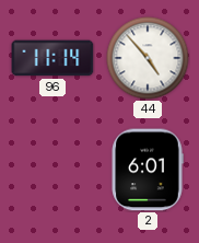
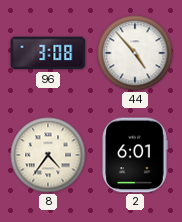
96: 11:14 -> 3:08 (48, 53)
8: none -> 4:36 (48, 155)
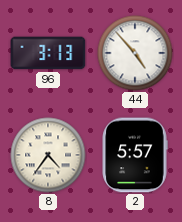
96: 3:08 -> 3:13 (48, 53)
2: 6:01 -> 5:57 (135, 155)
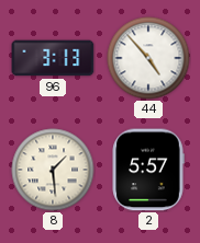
8: 4:36 -> 1:29 (53, 170)
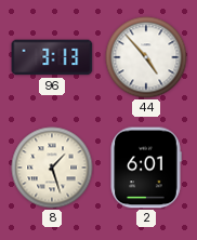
8: 1:29 -> 1:27 (52, 168)
2: 5:57 -> 6:01 (146, 168)
